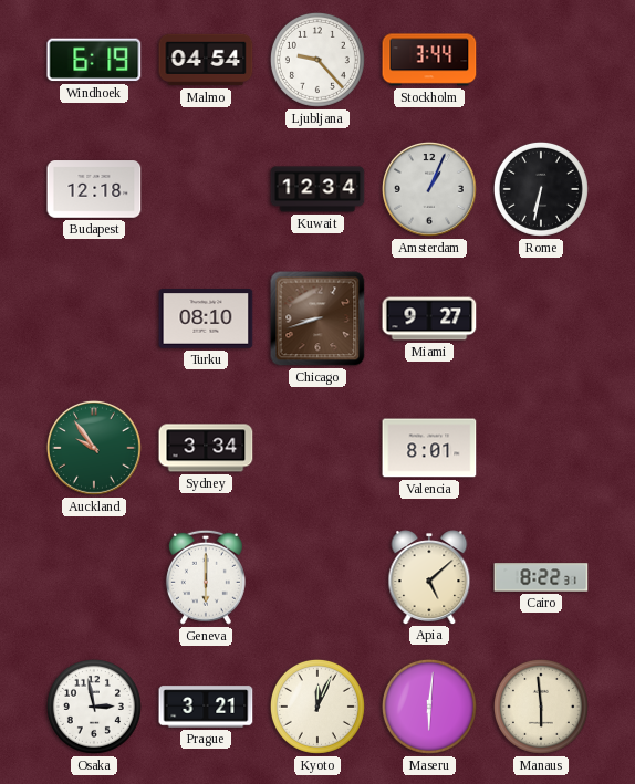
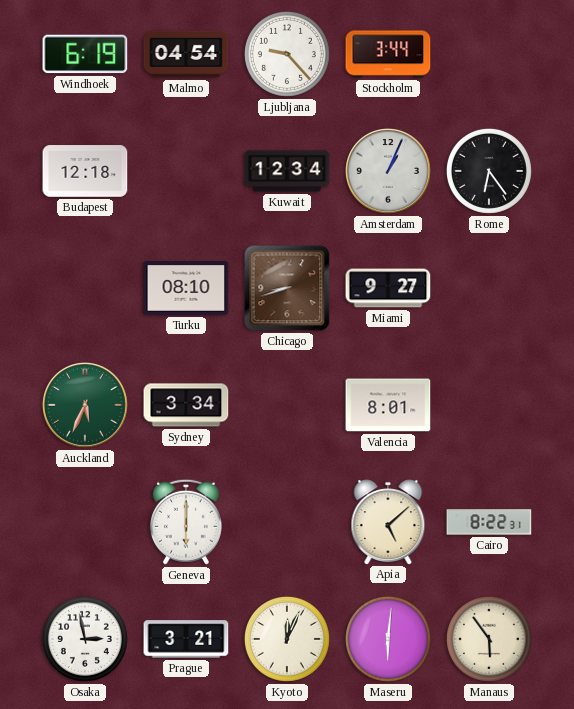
Rome: 6:32 -> 6:24 (489, 171)
Auckland: 9:54 -> 5:34 (85, 405)
Manaus: 5:59 -> 5:54 (489, 639)
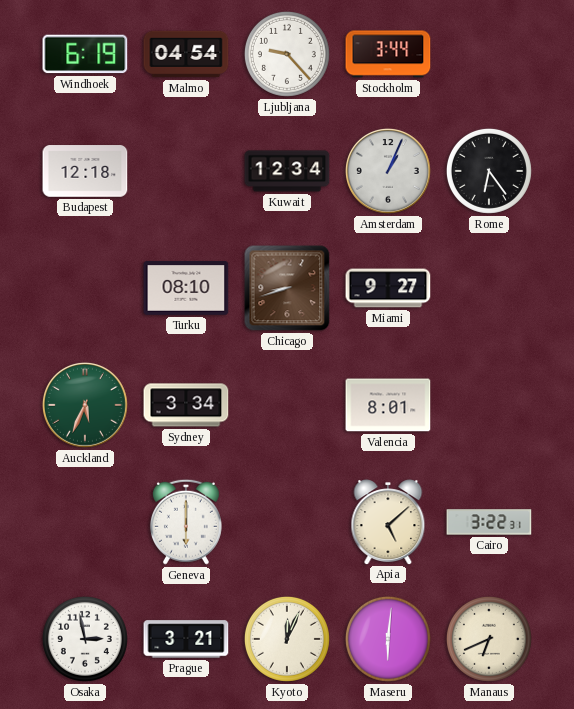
Cairo: 8:22 -> 3:22 (489, 522)
Manaus: 5:54 -> 6:41 (489, 639)
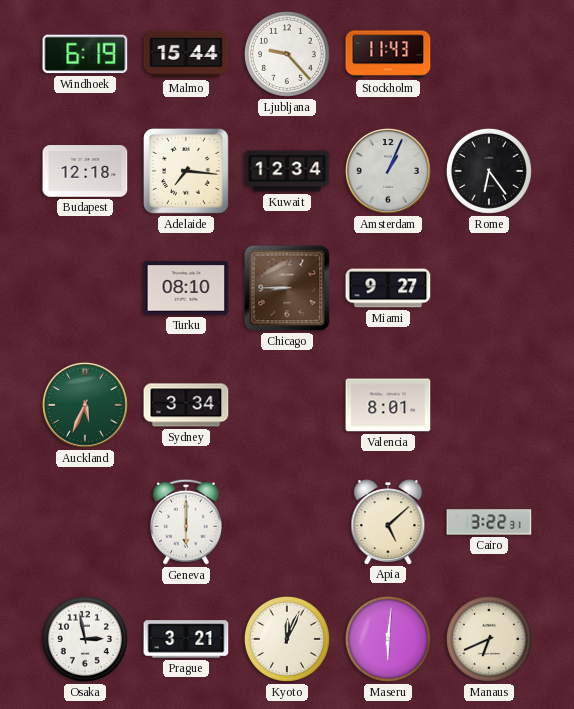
Malmo: 04:54 -> 15:44 (186, 54)
Stockholm: 3:44 -> 11:43 (388, 54)
Adelaide: none -> 7:16 (187, 172)
Chicago: 8:42 -> 8:45 (287, 288)
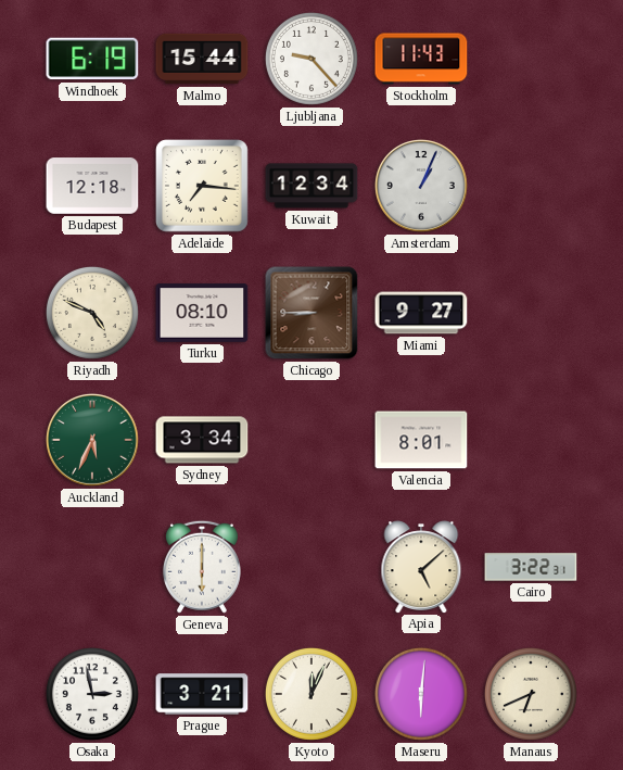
Rome: 6:24 -> none (489, 171)
Riyadh: none -> 4:49 (92, 313)
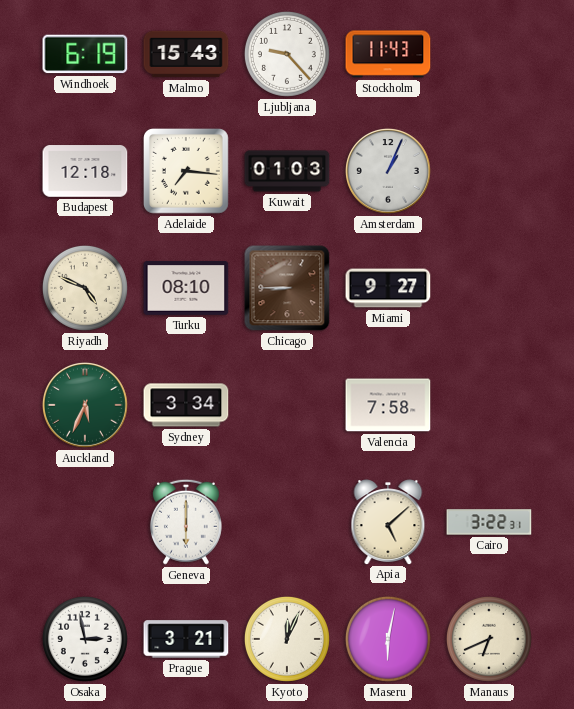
Malmo: 15:44 -> 15:43 (186, 54)
Kuwait: 12:34 -> 01:03 (287, 171)
Valencia: 8:01 -> 7:58 (388, 405)
Maseru: 6:01 -> 6:02 (388, 639)
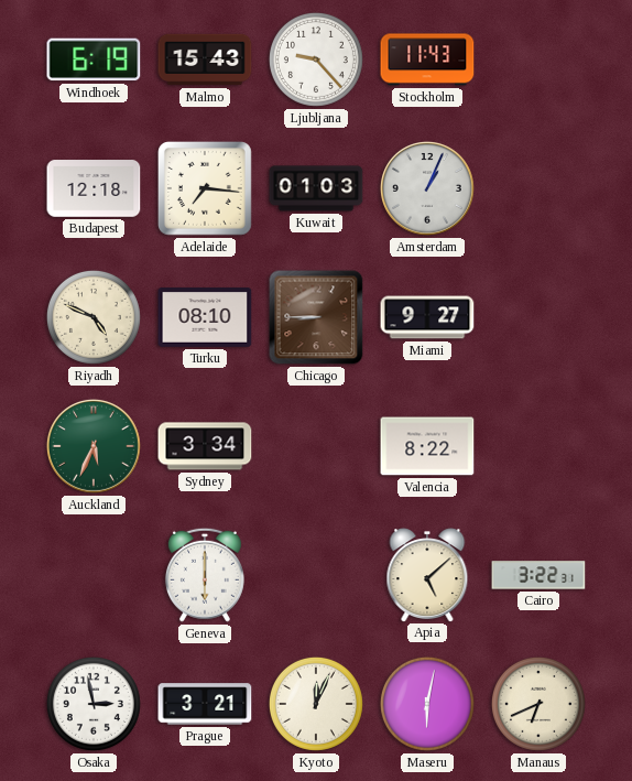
Valencia: 7:58 -> 8:22 (427, 446)
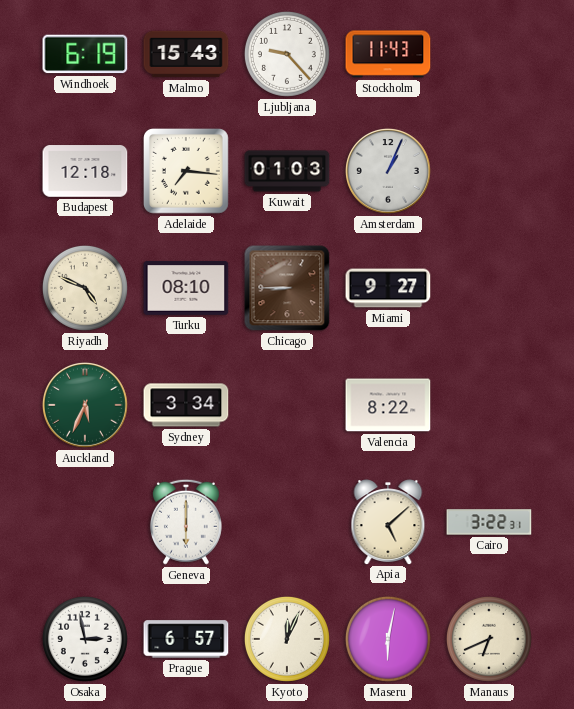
Prague: 3:21 -> 6:57 (186, 639)
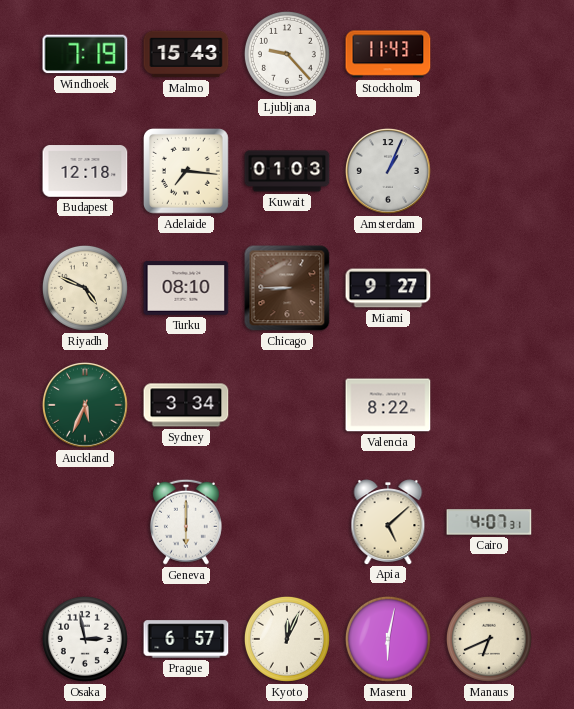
Windhoek: 6:19 -> 7:19 (85, 54)
Cairo: 3:22 -> 4:07 (489, 522)
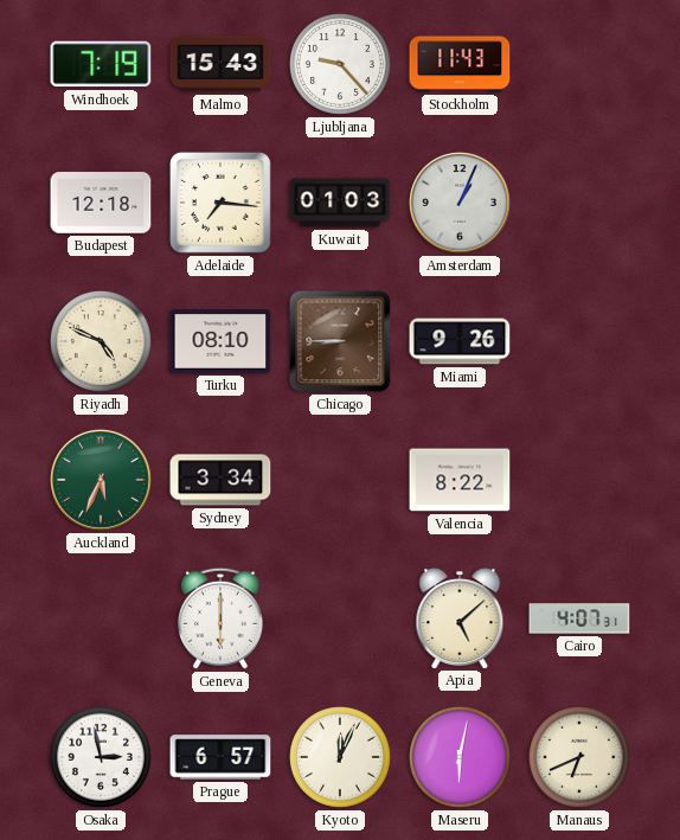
Miami: 9:27 -> 9:26 (460, 341)
